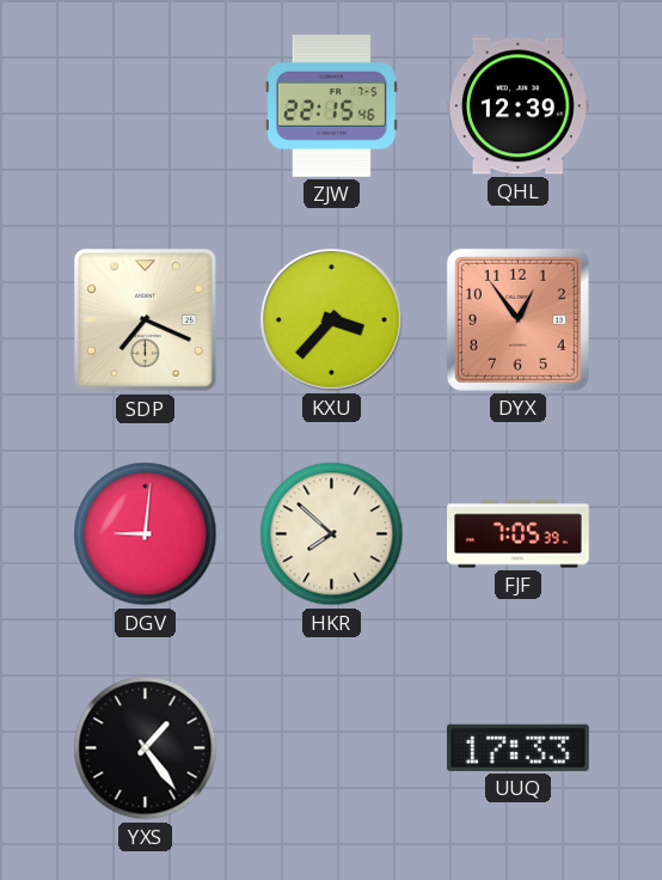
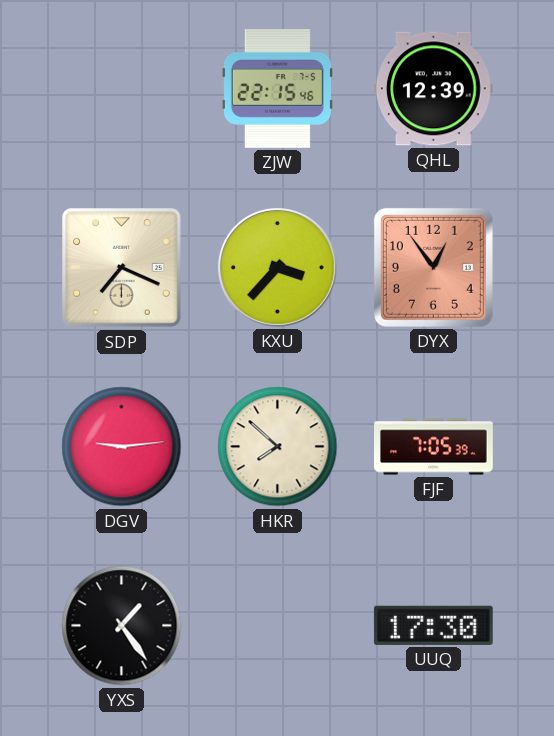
DGV: 9:01 -> 9:14 (122, 447)
UUQ: 17:33 -> 17:30 (433, 625)
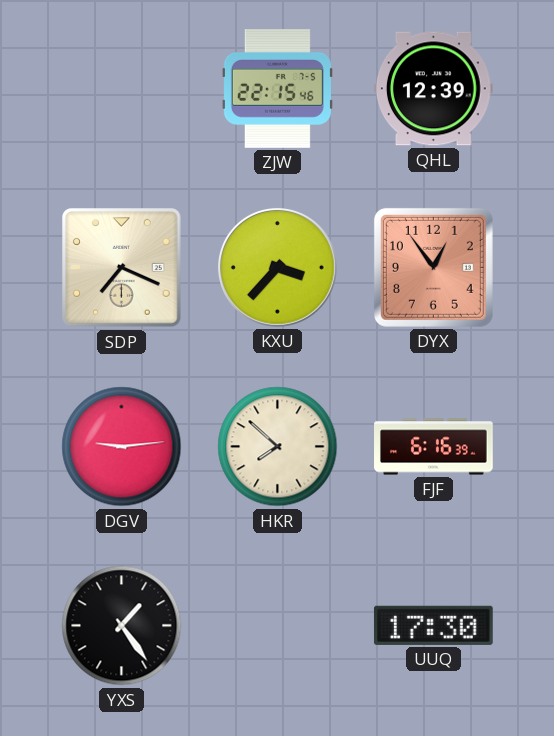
FJF: 7:05 -> 6:16 (434, 447)
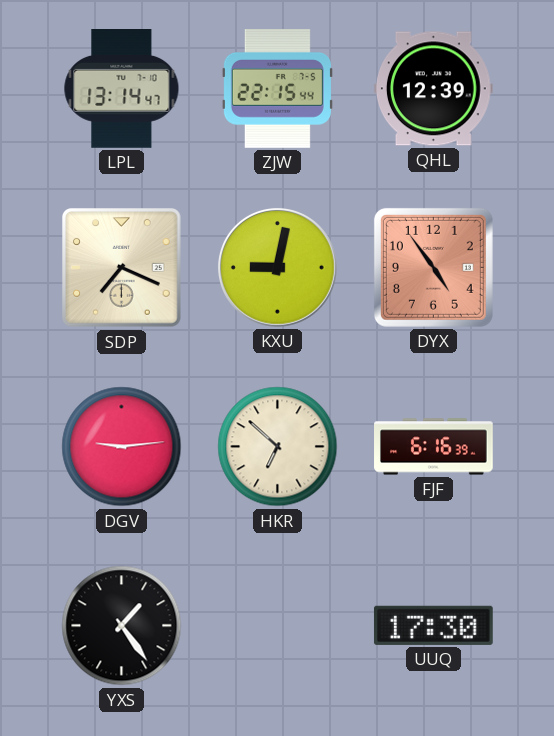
LPL: none -> 13:14 (122, 89)
ZJW: 22:15:46 -> 22:15:44 (277, 89)
KXU: 3:37 -> 9:02 (277, 267)
DYX: 12:54 -> 4:54 (433, 267)
HKR: 7:52 -> 6:52 (278, 447)
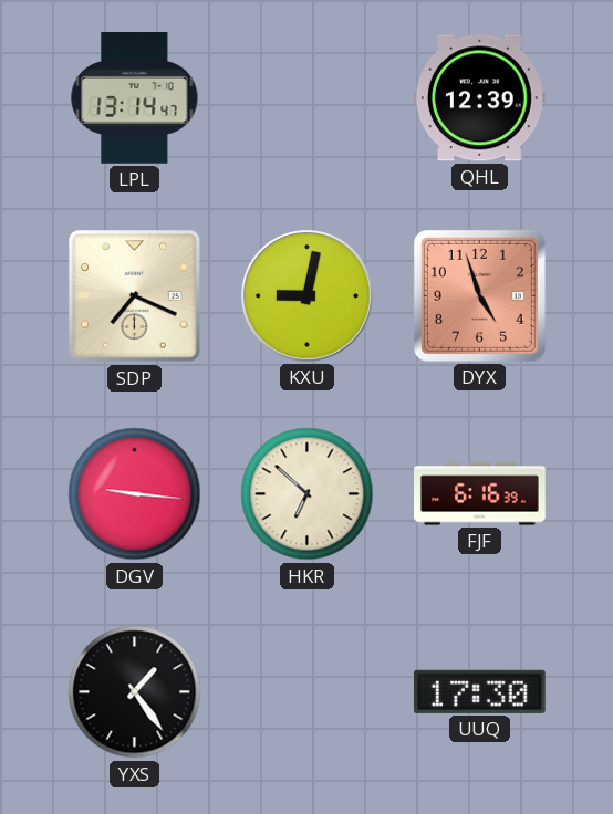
ZJW: 22:15 -> none (277, 89)
DYX: 4:54 -> 4:57 (479, 295)
DGV: 9:14 -> 9:16 (135, 494)
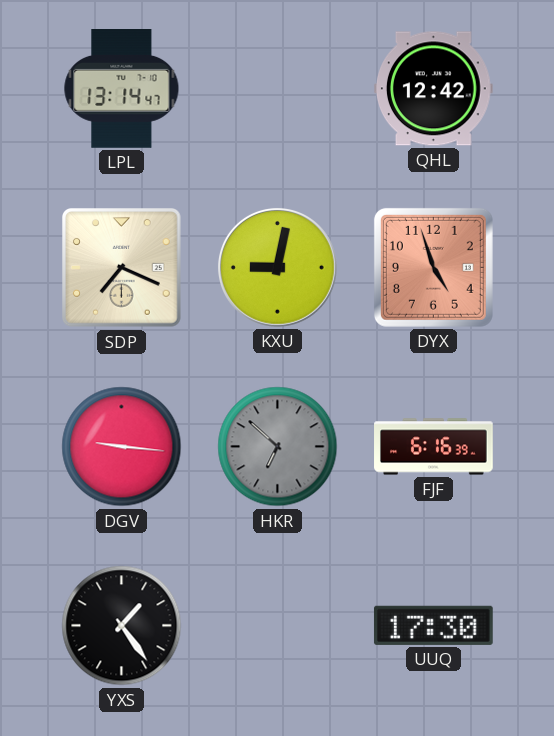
QHL: 12:39 -> 12:42 (433, 89)
HKR dial: cream -> grey (278, 447)
